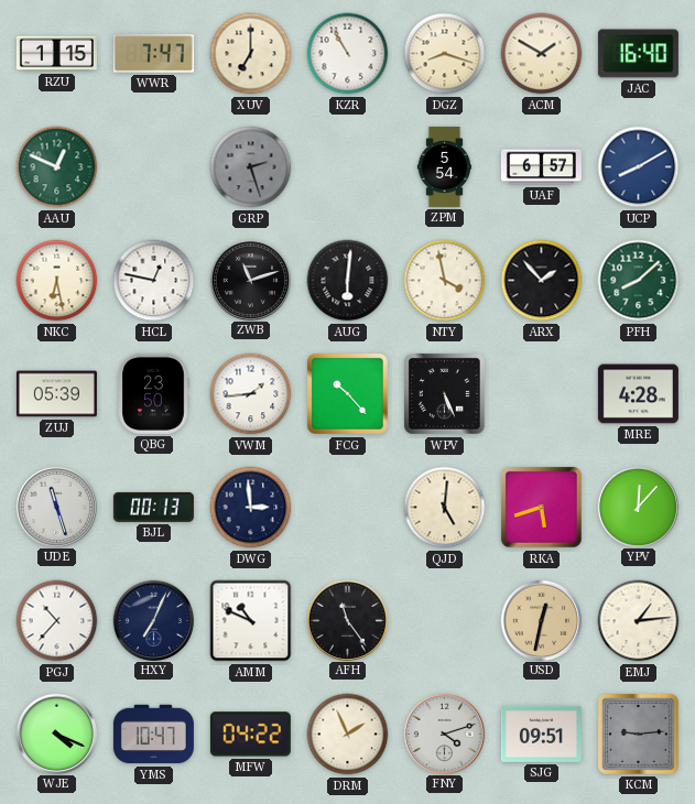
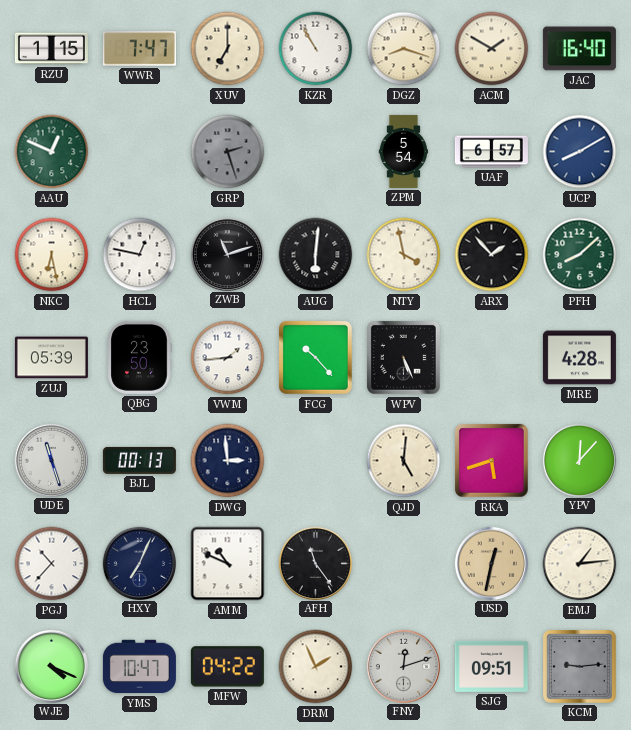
FNY: 4:12 -> 12:12 (403, 666)
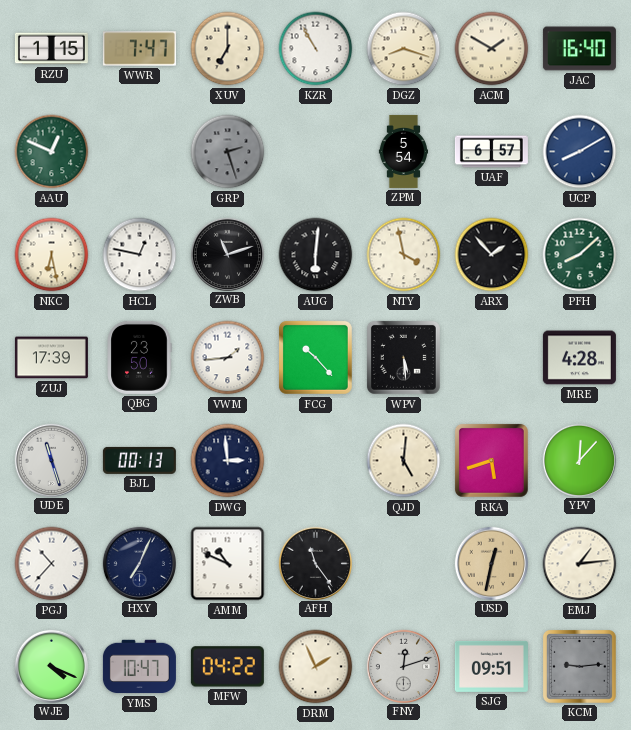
ZUJ: 05:39 -> 17:39 (51, 358)
WPV: 5:26 -> 5:29 (403, 357)
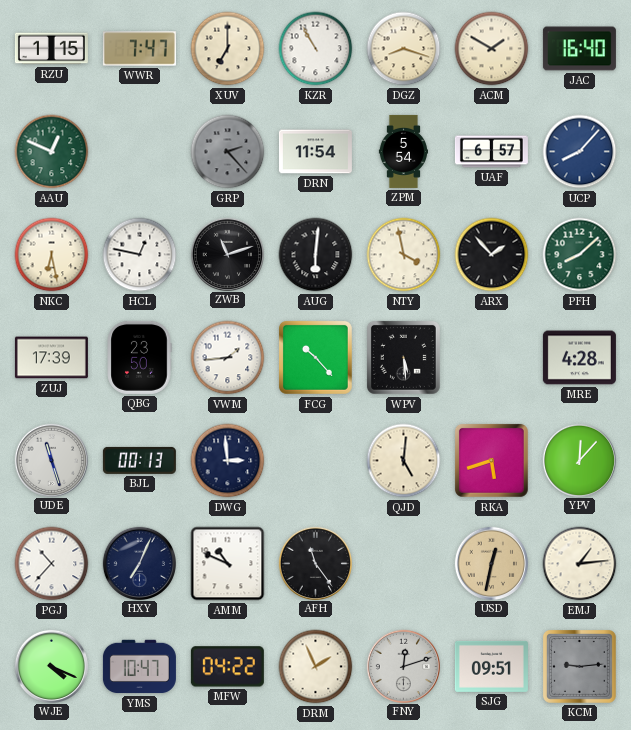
GRP: 2:27 -> 2:23 (228, 152)
DRN: none -> 11:54 (315, 152)
UCP: 8:10 -> 8:07 (580, 152)
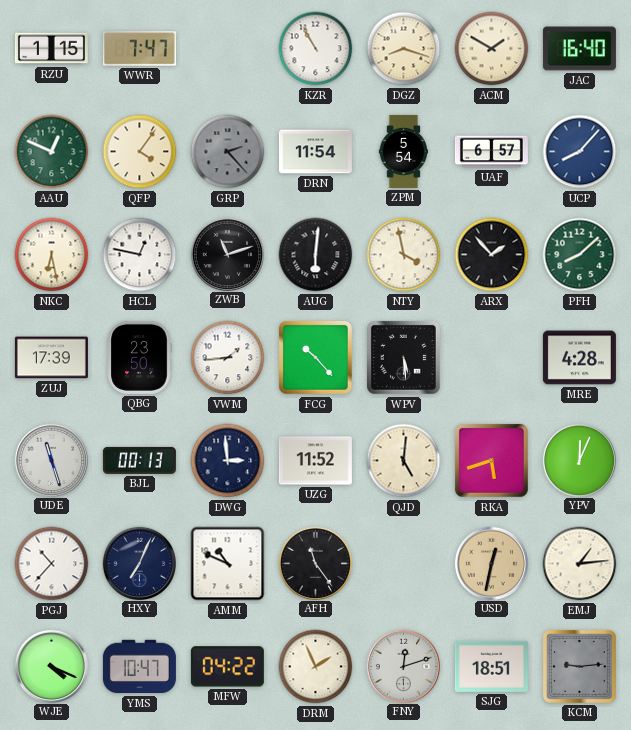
XUV: 7:00 -> none (228, 49)
QFP: none -> 4:06 (140, 152)
UZG: none -> 11:52 (315, 461)
YPV: 12:07 -> 12:04 (579, 460)
SJG: 09:51 -> 18:51 (491, 666)
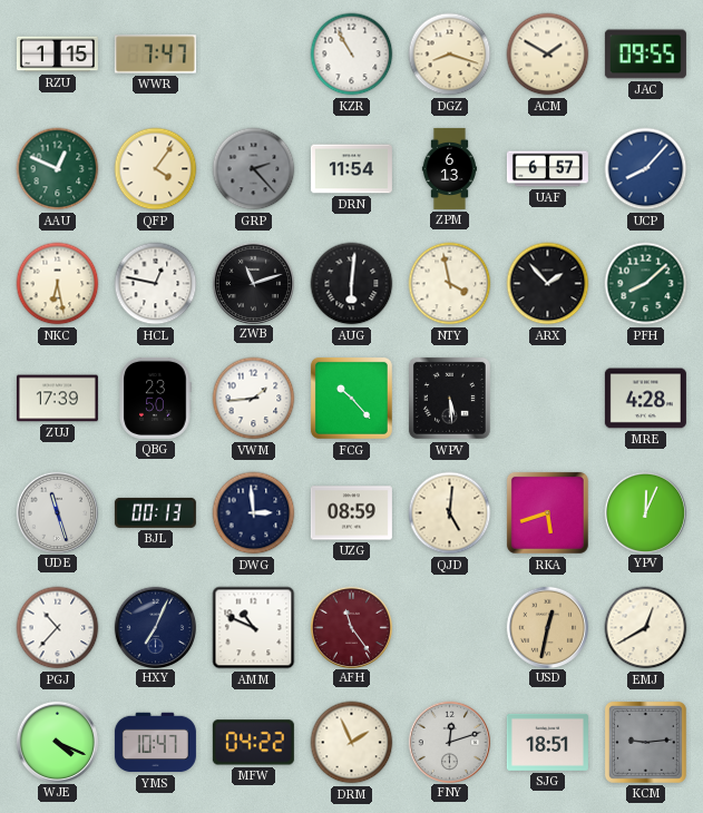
JAC: 16:40 -> 09:55 (645, 55)
ZPM: 5:54 -> 6:13 (450, 168)
UZG: 11:52 -> 08:59 (351, 513)
AFH dial: black -> burgundy (351, 627)
EMJ: 1:14 -> 12:40 (646, 628)
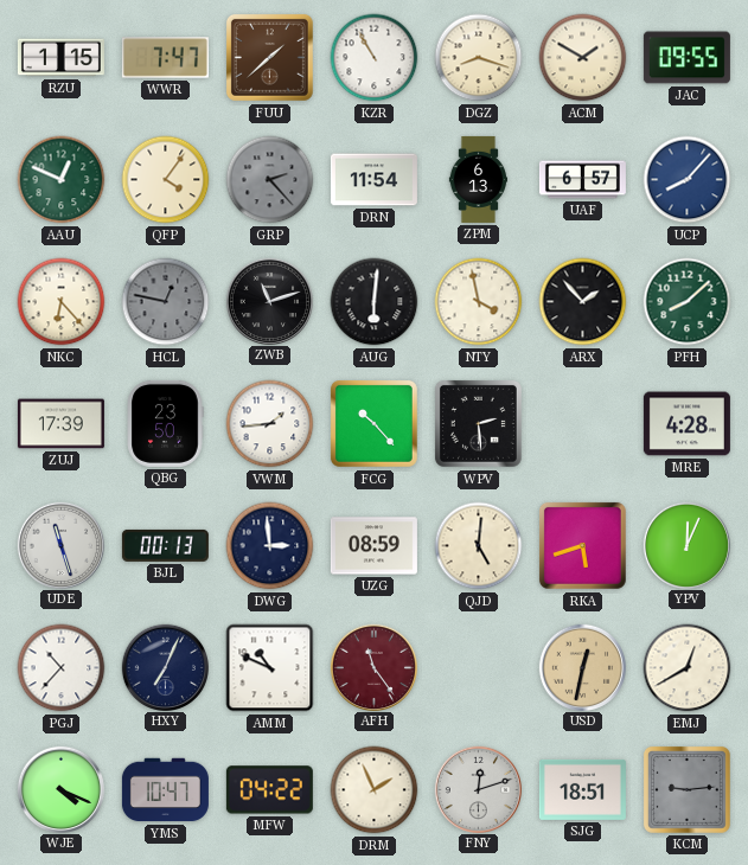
FUU: none -> 1:38 (269, 57)
NKC: 6:28 -> 6:23 (62, 302)
HCL dial: white -> grey (166, 302)
WPV: 5:29 -> 2:29 (478, 423)
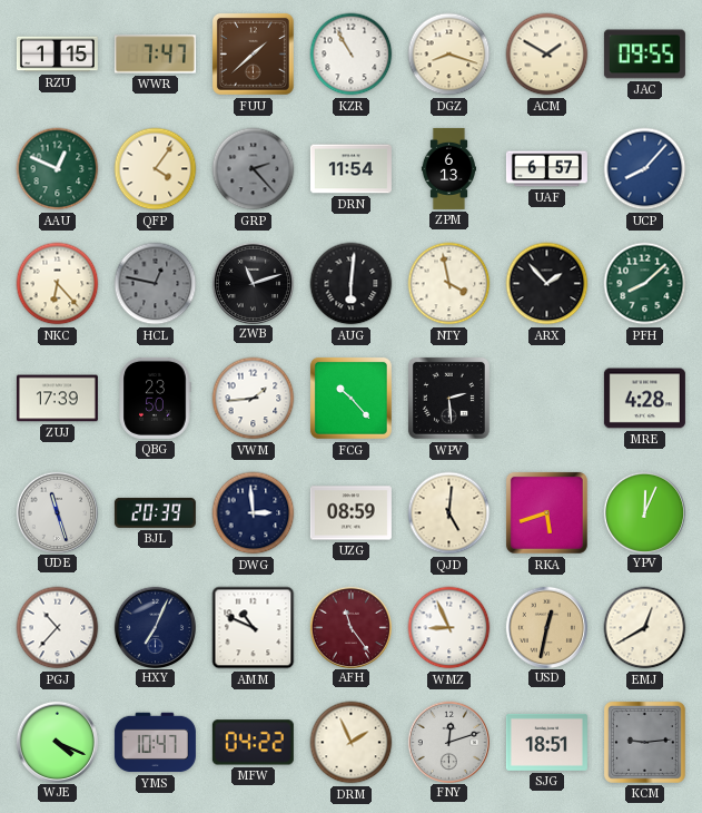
BJL: 00:13 -> 20:39 (155, 512)
WMZ: none -> 8:56 (449, 628)
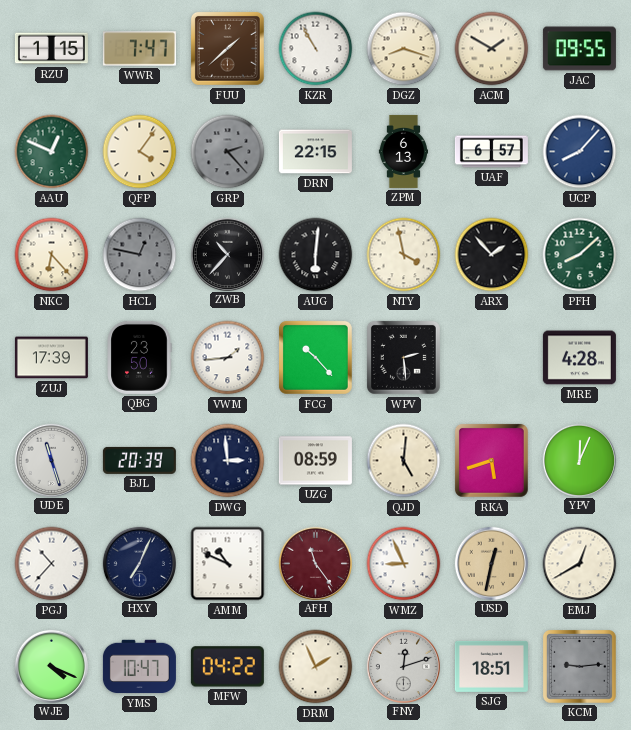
DRN: 11:54 -> 22:15 (315, 152)
ZWB: 11:12 -> 10:37 (227, 254)
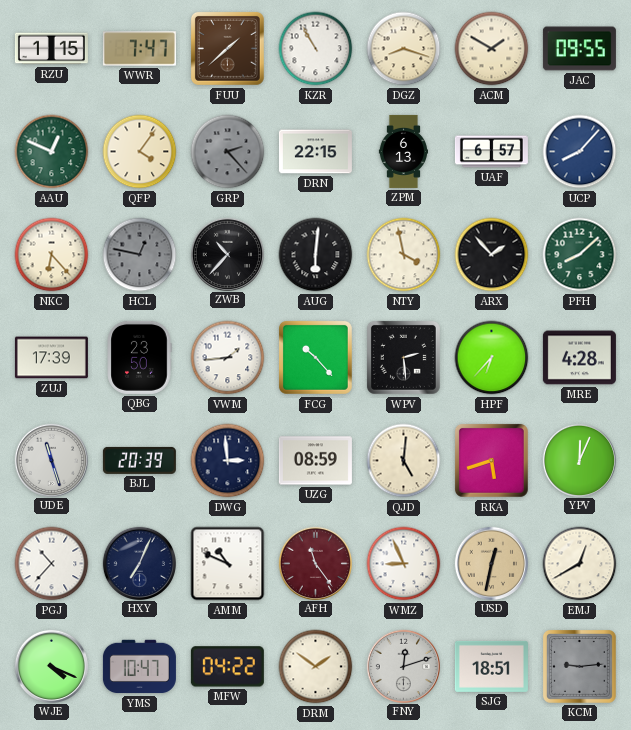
HPF: none -> 6:37 (492, 358)
DRM: 1:56 -> 1:51 (316, 667)
